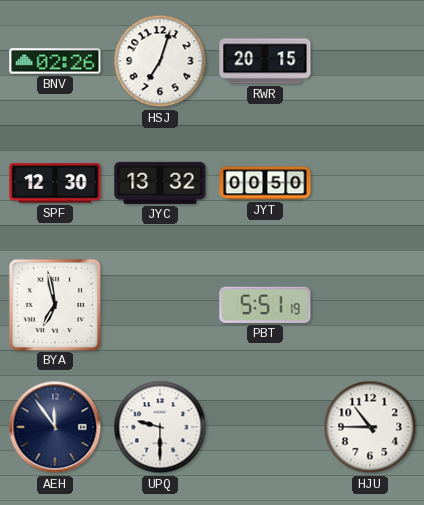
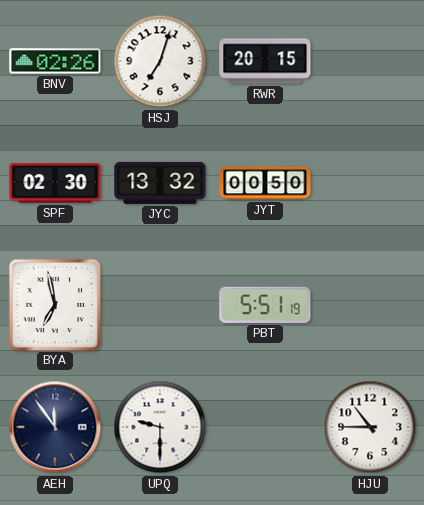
SPF: 12:30 -> 02:30 (55, 183)
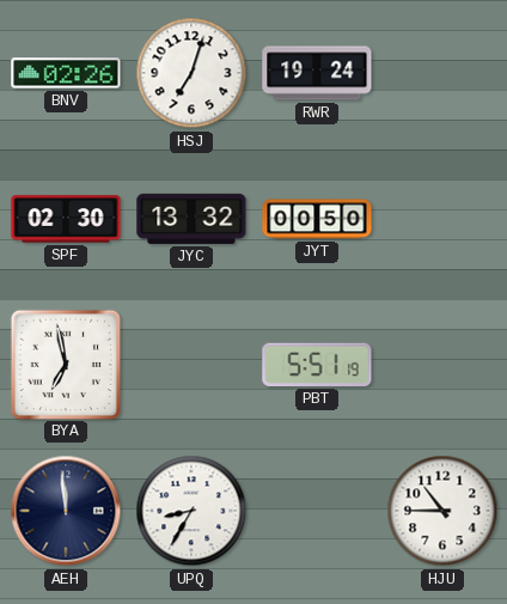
RWR: 20:15 -> 19:24 (317, 73)
AEH: 11:54 -> 11:59 (66, 511)
UPQ: 9:30 -> 8:35 (191, 511)
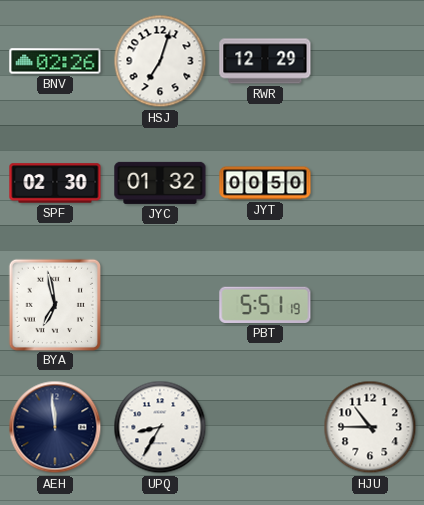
RWR: 19:24 -> 12:29 (265, 61)
JYC: 13:32 -> 01:32 (160, 183)
